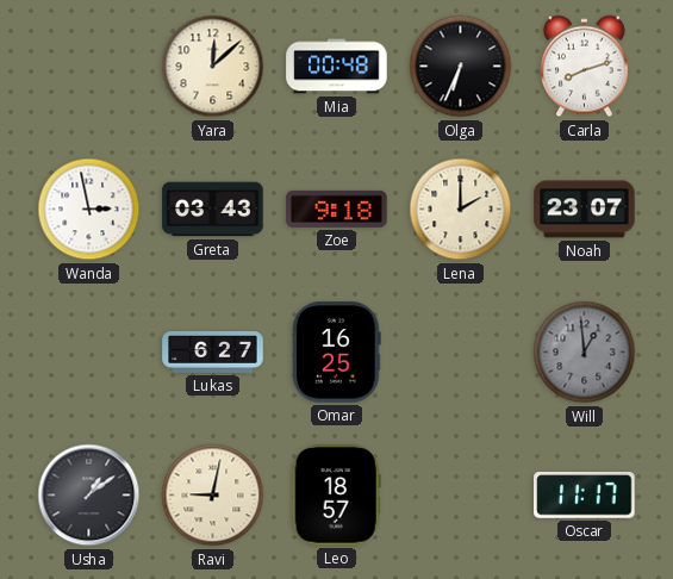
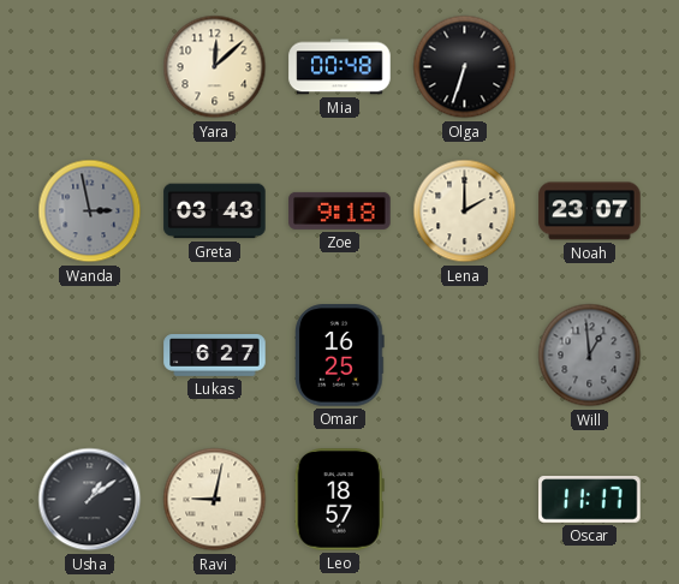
Olga: 6:34 -> 6:33 (465, 67)
Carla: 8:12 -> none (584, 67)
Wanda dial: white -> grey (90, 211)
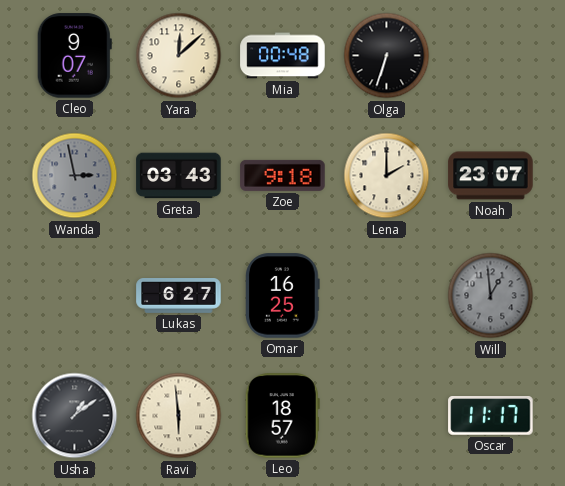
Cleo: none -> 9:07 (74, 56)
Ravi: 9:02 -> 5:59 (179, 416)
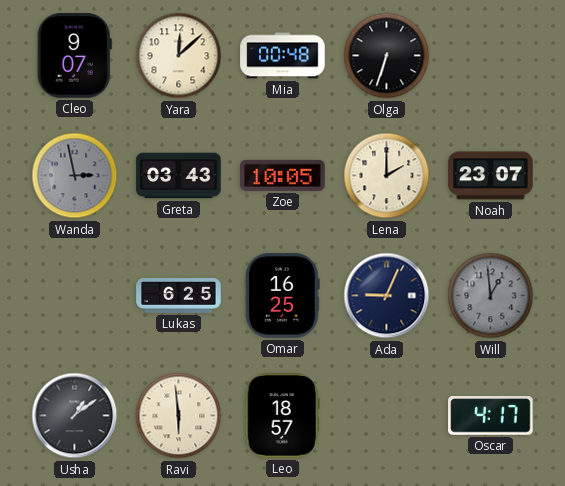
Zoe: 9:18 -> 10:05 (283, 175)
Lukas: 6:27 -> 6:25 (179, 296)
Ada: none -> 9:04 (387, 296)
Oscar: 11:17 -> 4:17 (491, 416)
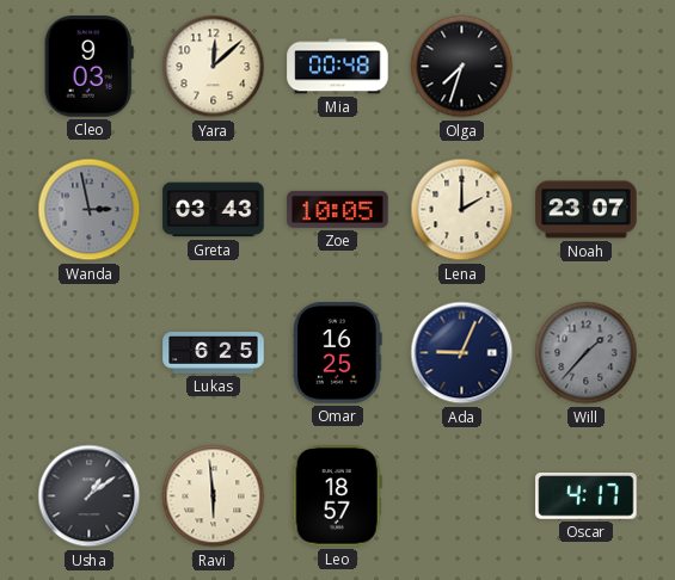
Cleo: 9:07 -> 9:03 (88, 67)
Olga: 6:33 -> 7:33 (462, 67)
Will: 12:59 -> 1:37 (587, 353)
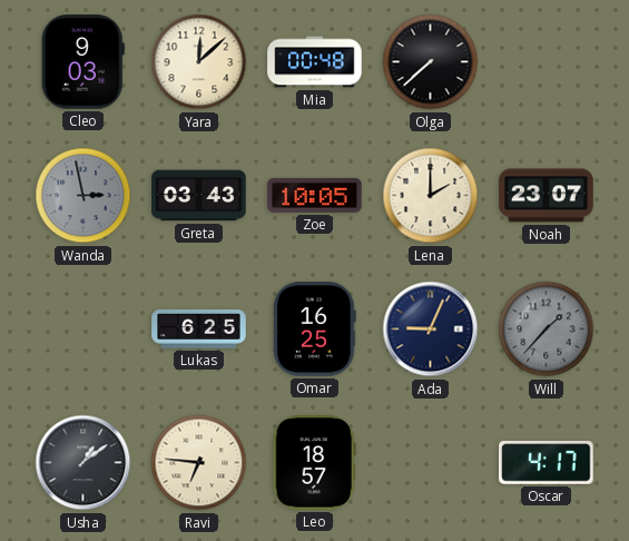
Olga: 7:33 -> 7:38 (431, 62)
Ravi: 5:59 -> 6:46 (199, 463)
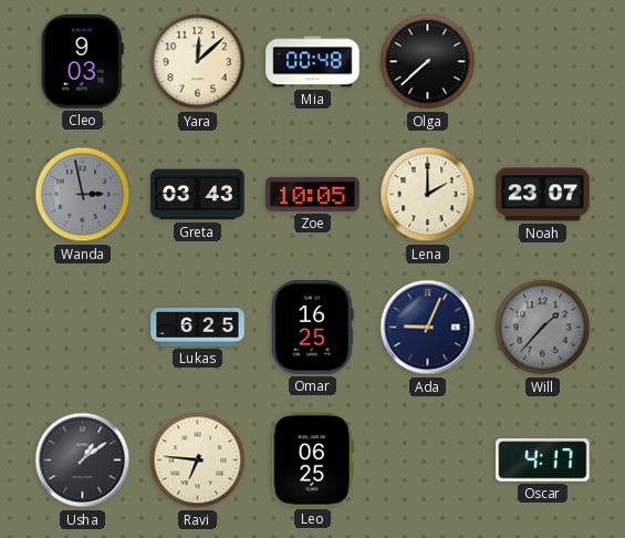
Leo: 18:57 -> 06:25 (312, 461)
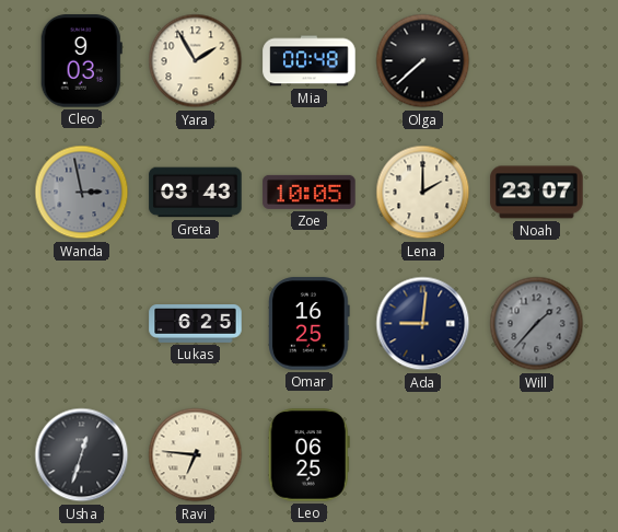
Yara: 12:08 -> 1:55 (196, 61)
Ada: 9:04 -> 9:01 (423, 324)
Usha: 1:09 -> 12:33 (82, 455)
Oscar: 4:17 -> none (543, 461)
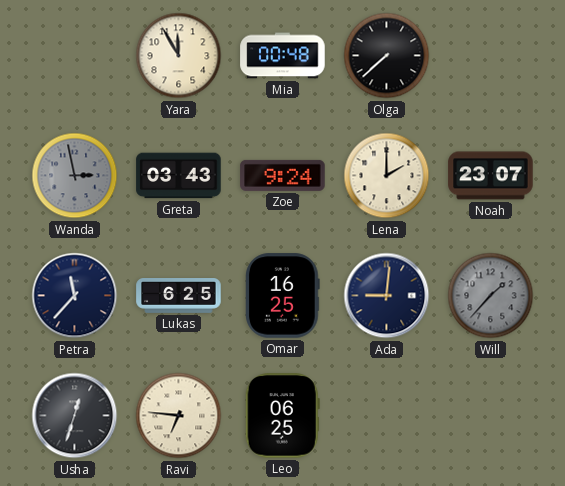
Cleo: 9:03 -> none (81, 61)
Yara: 1:55 -> 11:55 (179, 56)
Zoe: 10:05 -> 9:24 (283, 175)
Petra: none -> 11:37 (75, 296)
